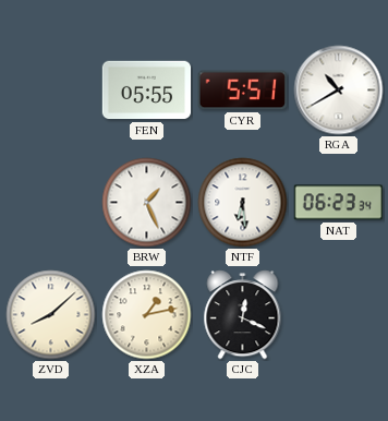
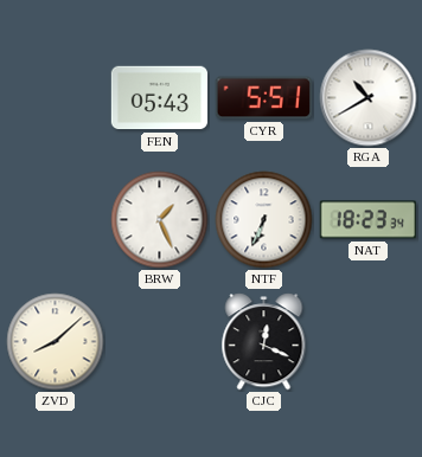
FEN: 05:55 -> 05:43 (160, 98)
NTF: 6:29 -> 6:34 (264, 220)
NAT: 06:23 -> 18:23 (369, 220)
XZA: 1:13 -> none (147, 315)
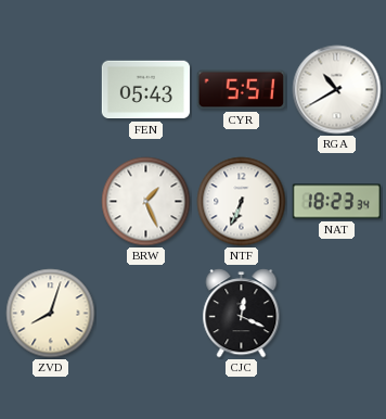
ZVD: 8:08 -> 8:03 (51, 314)
